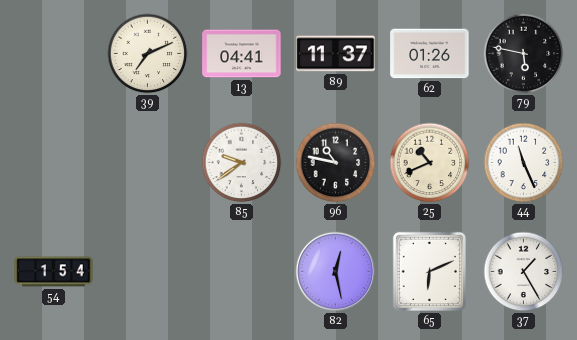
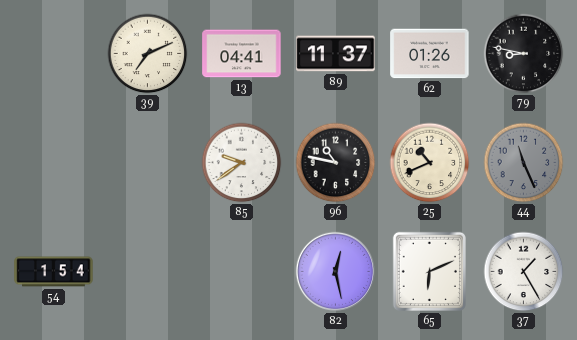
79: 5:47 -> 8:47 (524, 54)
44 dial: white -> grey (524, 163)
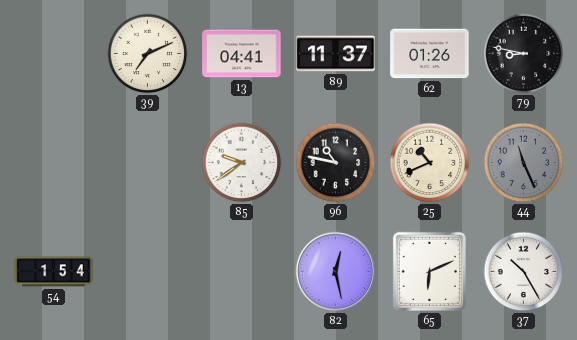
37: 1:25 -> 10:25 (524, 272)
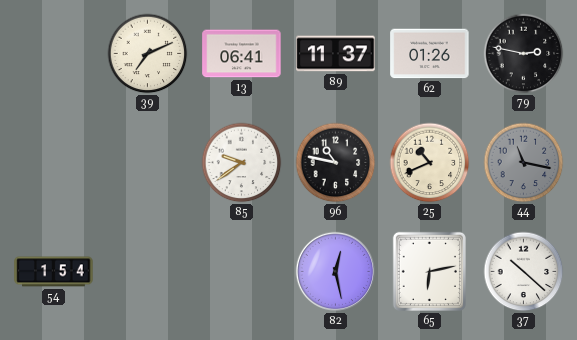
13: 04:41 -> 06:41 (242, 54)
79: 8:47 -> 2:47 (524, 54)
44: 11:26 -> 11:17 (524, 163)
65: 6:11 -> 6:13 (429, 271)
37: 10:25 -> 10:22 (524, 272)
